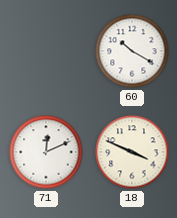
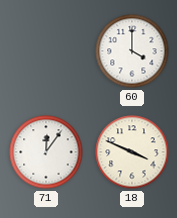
60: 10:20 -> 4:00 (132, 51)
71: 12:11 -> 12:06 (46, 152)
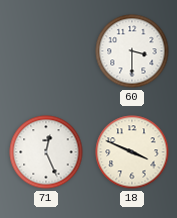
60: 4:00 -> 3:30 (132, 51)
71: 12:06 -> 12:26 (46, 152)
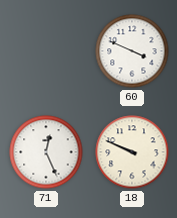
60: 3:30 -> 3:49 (132, 51)
18: 3:49 -> 9:49 (132, 152)
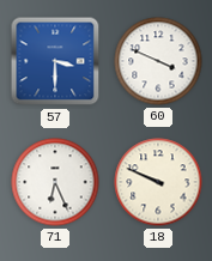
57: none -> 3:30 (55, 61)
71: 12:26 -> 6:26 (55, 182)
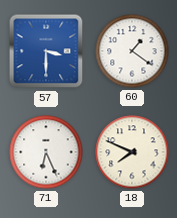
60: 3:49 -> 1:21 (132, 51)
18: 9:49 -> 7:49 (132, 152)
